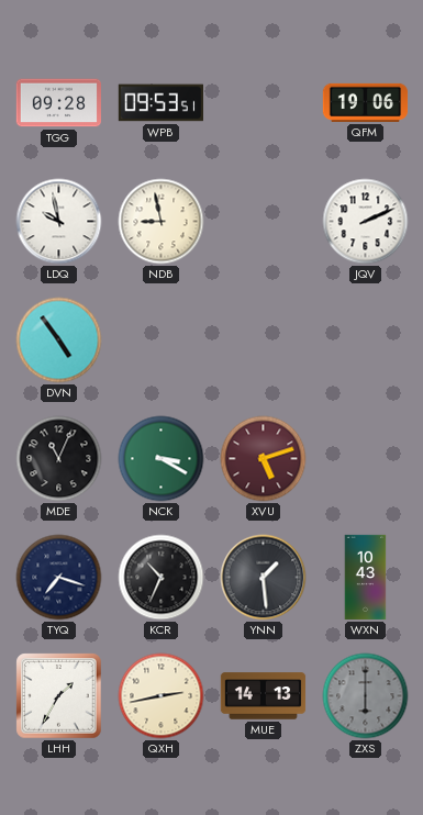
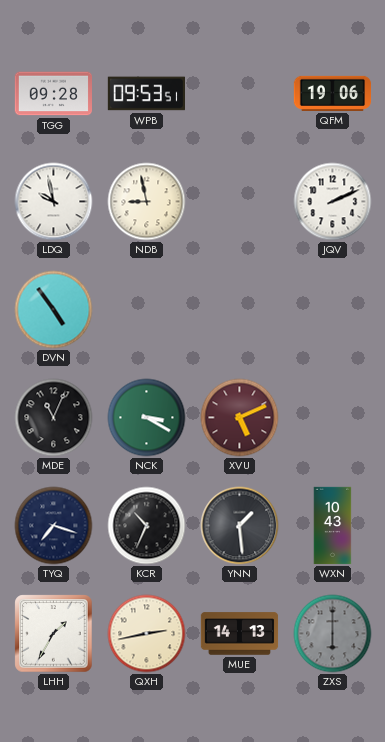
XVU: 5:12 -> 5:11 (240, 418)
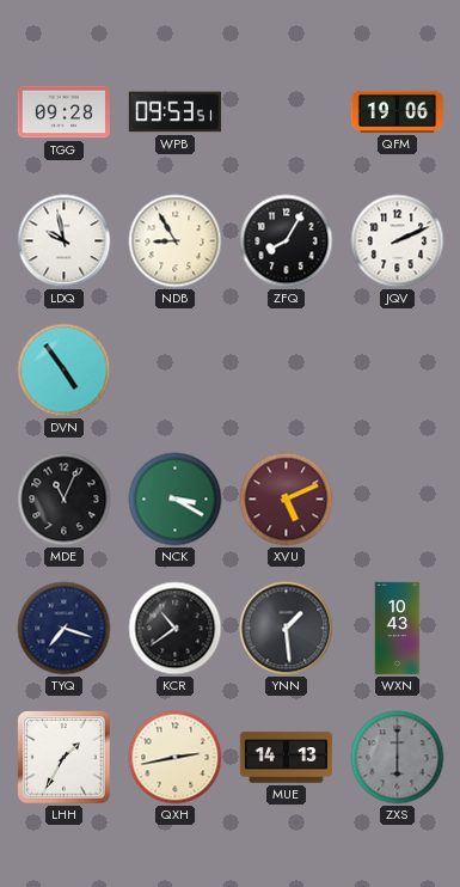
NDB: 8:58 -> 8:55 (176, 241)
ZFQ: none -> 8:05 (287, 241)
KCR: 10:34 -> 10:39 (176, 629)
